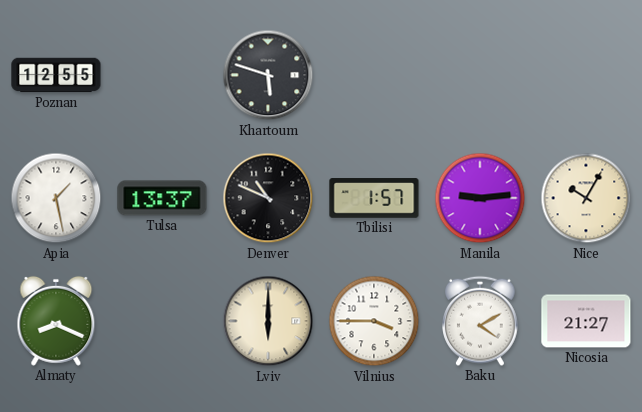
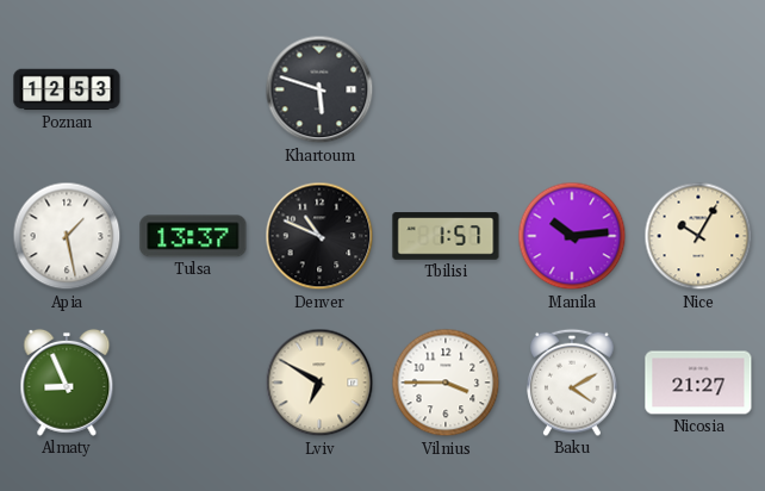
Poznan: 12:55 -> 12:53 (67, 89)
Manila: 9:14 -> 10:14 (572, 236)
Almaty: 8:19 -> 8:56 (67, 383)
Lviv: 6:00 -> 6:50 (319, 383)
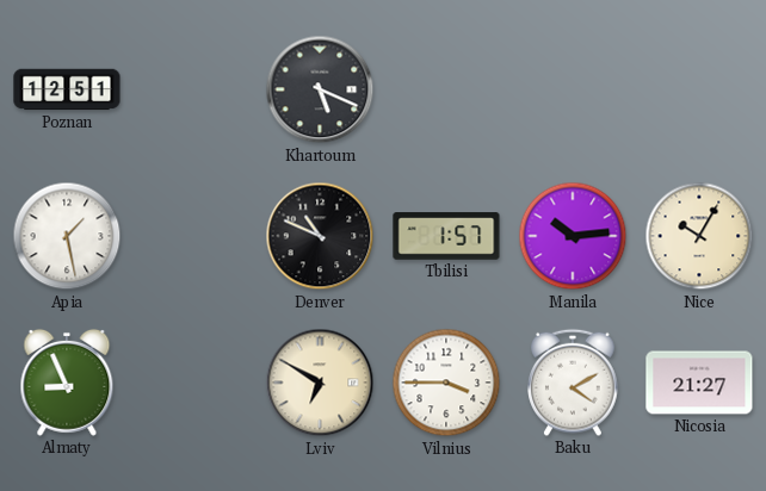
Poznan: 12:53 -> 12:51 (67, 89)
Khartoum: 5:48 -> 5:19 (320, 89)
Tulsa: 13:37 -> none (193, 236)
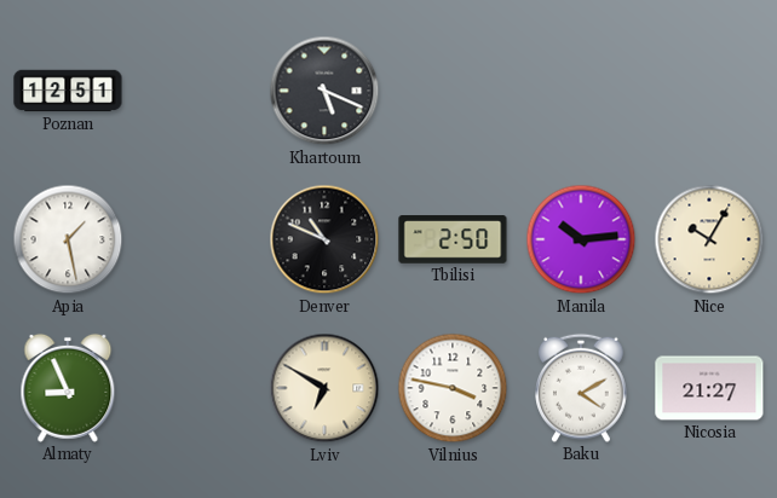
Tbilisi: 1:57 -> 2:50 (453, 239)
Vilnius: 3:45 -> 3:47 (453, 388)
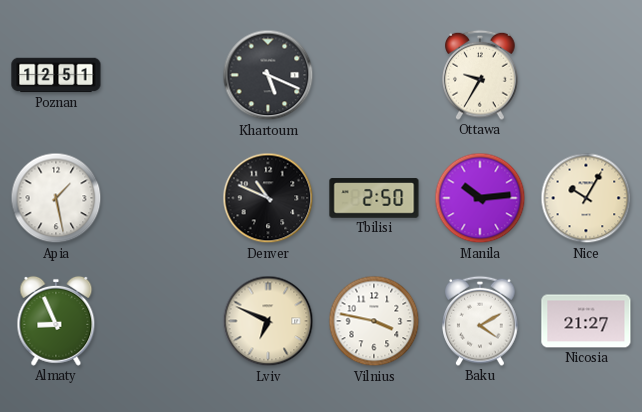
Ottawa: none -> 9:35 (480, 75)
Lviv: 6:50 -> 6:49 (268, 321)
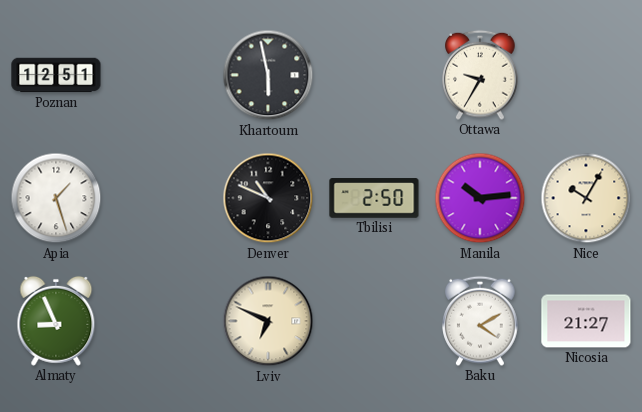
Khartoum: 5:19 -> 5:58 (268, 75)
Apia: 1:28 -> 1:27 (56, 198)
Vilnius: 3:47 -> none (374, 321)
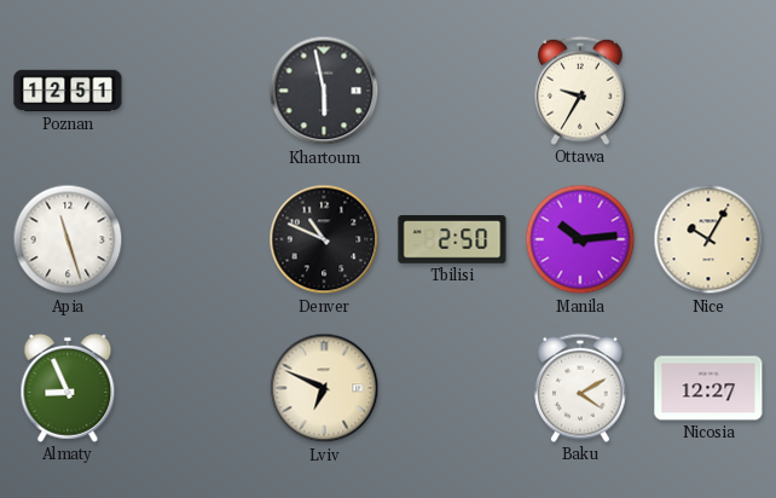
Apia: 1:27 -> 11:27 (68, 239)
Nicosia: 21:27 -> 12:27 (708, 388)
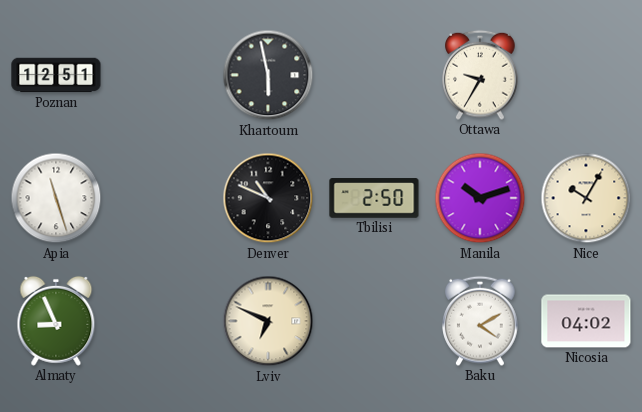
Manila: 10:14 -> 10:12 (480, 198)
Nicosia: 12:27 -> 04:02 (586, 321)
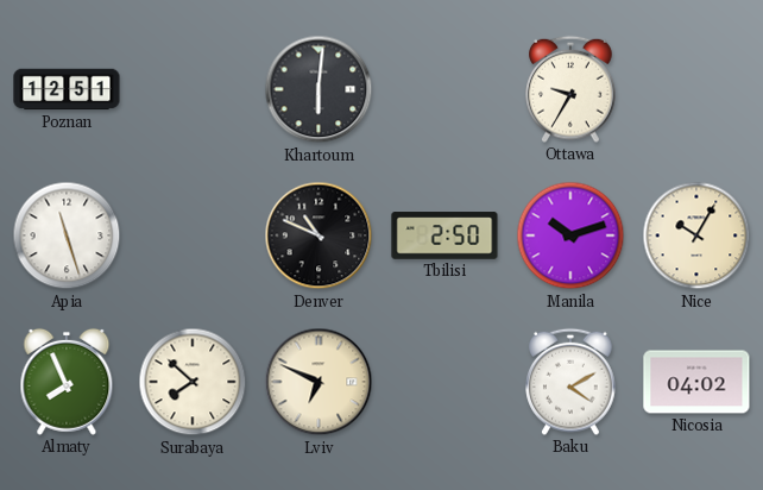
Khartoum: 5:58 -> 6:01 (319, 89)
Almaty: 8:56 -> 7:56 (67, 382)
Surabaya: none -> 7:52 (193, 382)
